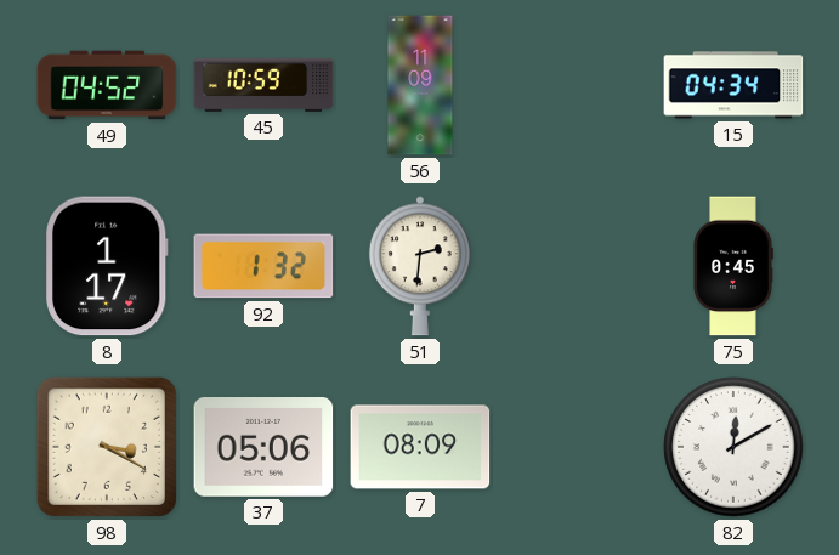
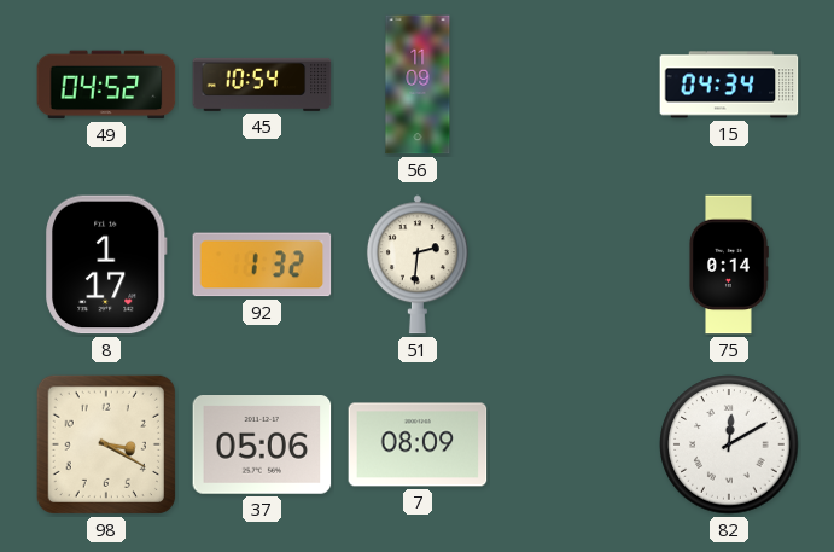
45: 10:59 -> 10:54 (262, 85)
75: 0:45 -> 0:14 (729, 265)
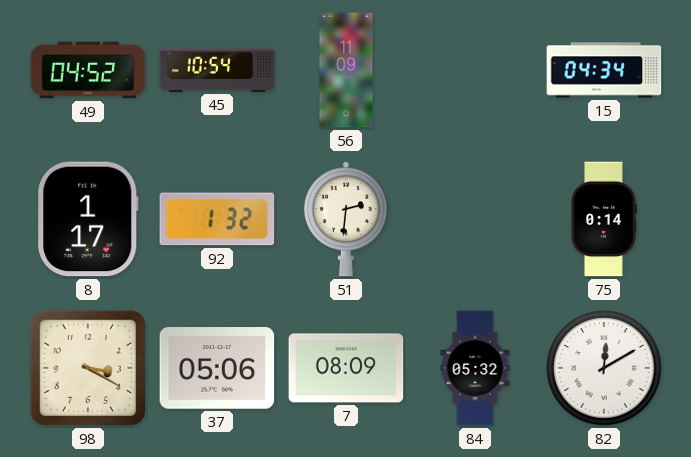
84: none -> 05:32 (475, 368)
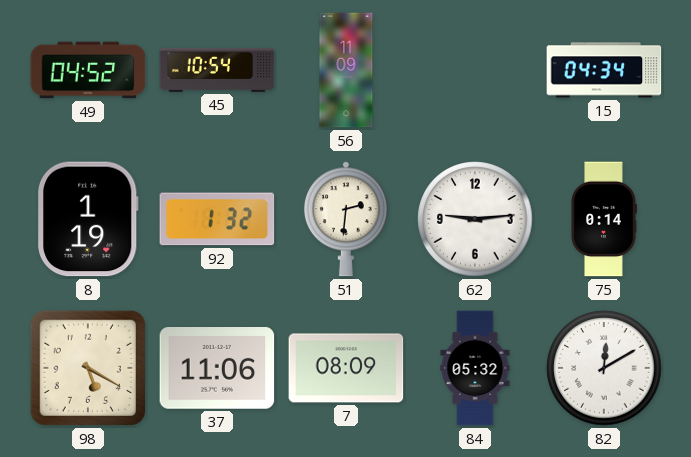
8: 1:17 -> 1:19 (89, 219)
62: none -> 9:14 (475, 219)
98: 3:20 -> 5:20 (88, 368)
37: 05:06 -> 11:06 (217, 369)
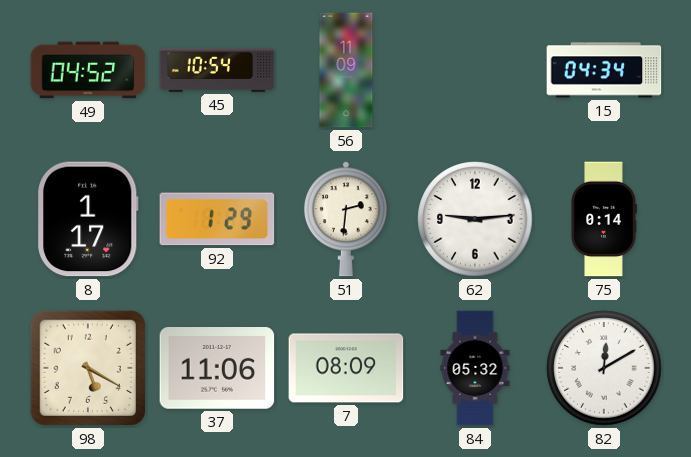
8: 1:19 -> 1:17 (89, 219)
92: 1:32 -> 1:29 (217, 219)
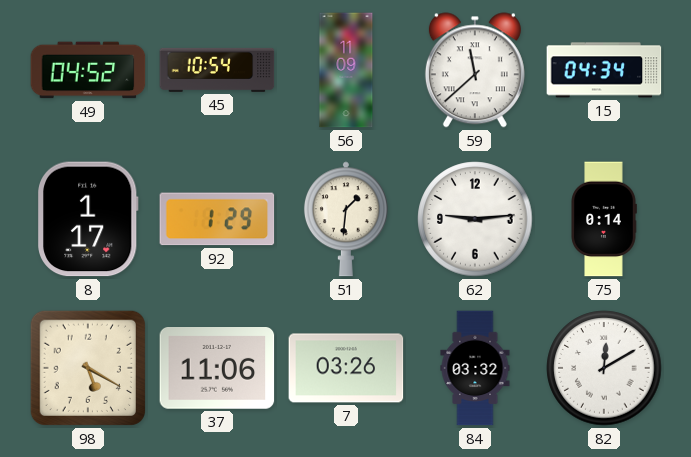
59: none -> 11:38 (475, 70)
51: 2:31 -> 1:31 (346, 219)
7: 08:09 -> 03:26 (346, 368)
84: 05:32 -> 03:32 (475, 368)
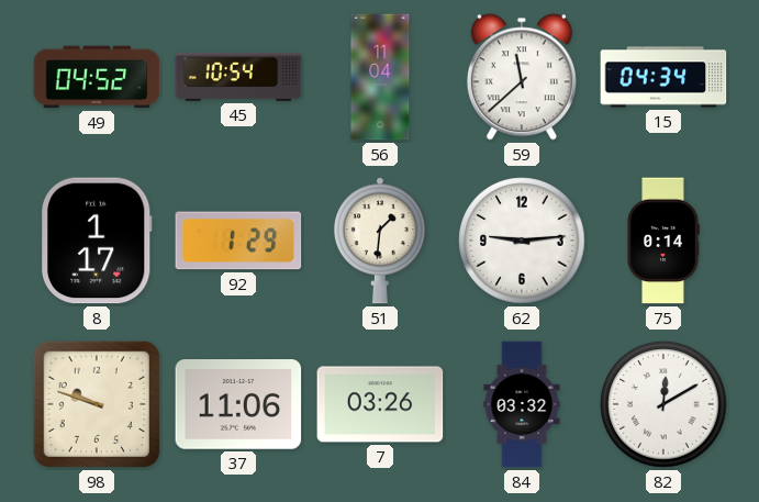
56: 11:09 -> 11:04 (380, 77)
98: 5:20 -> 9:48 (97, 404)
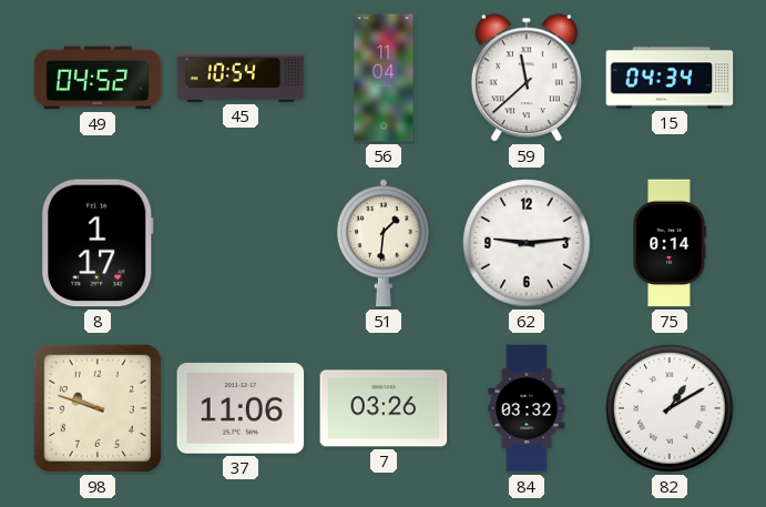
92: 1:29 -> none (238, 241)
82: 12:10 -> 1:10 (670, 408)
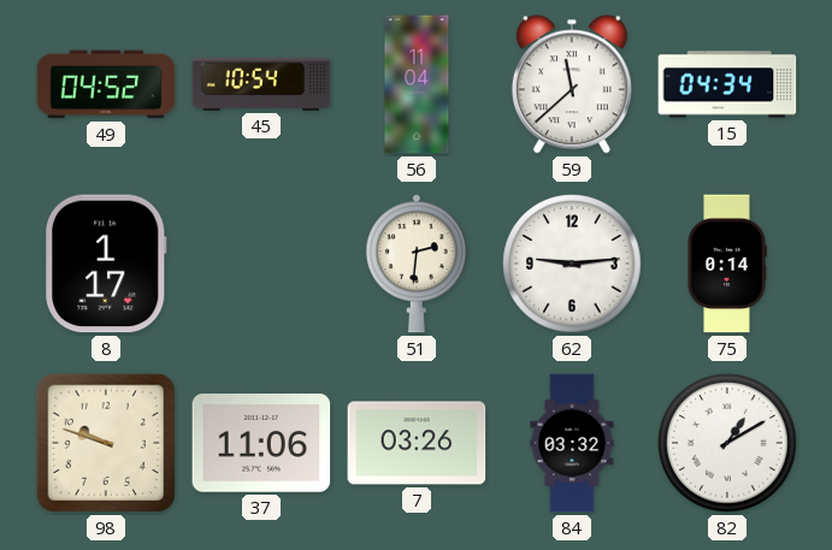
51: 1:31 -> 2:31 (417, 264)
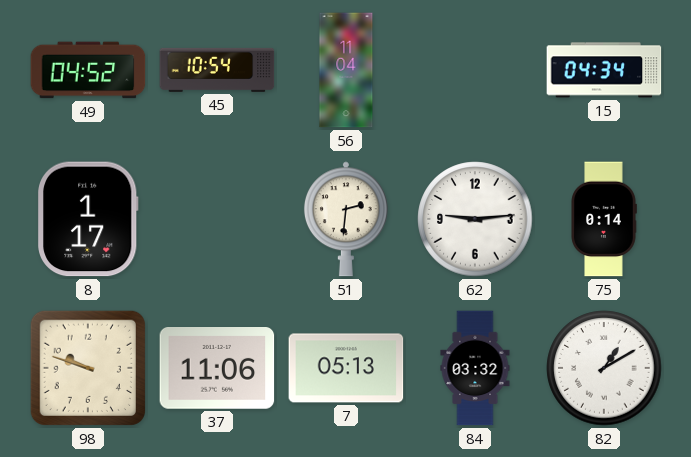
59: 11:38 -> none (572, 84)
7: 03:26 -> 05:13 (346, 368)
